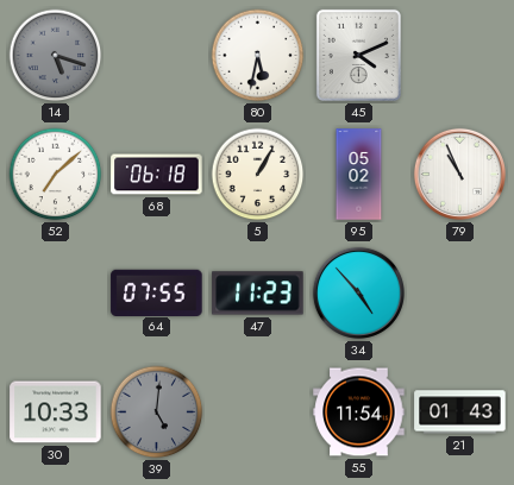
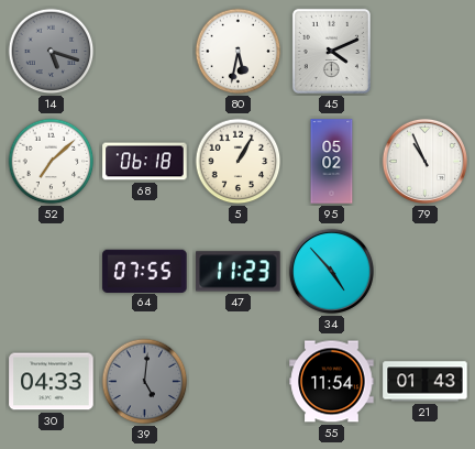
30: 10:33 -> 04:33 (52, 382)
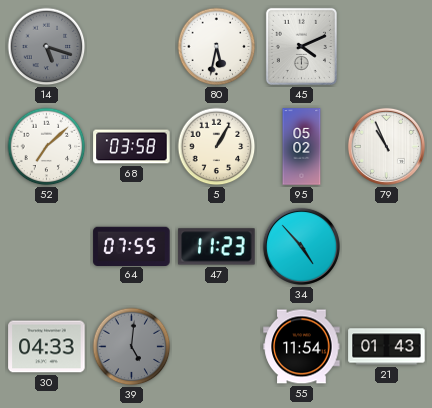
68: 06:18 -> 03:58 (132, 147)
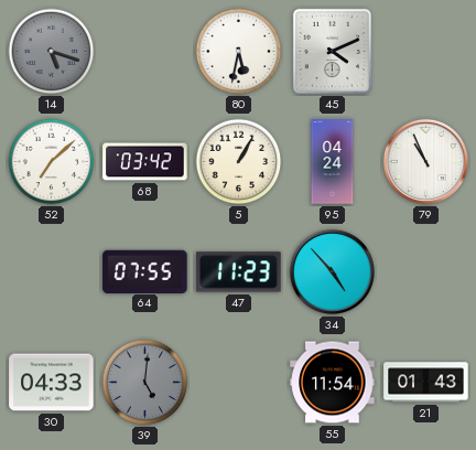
68: 03:58 -> 03:42 (145, 162)
95: 05:02 -> 04:24 (333, 162)
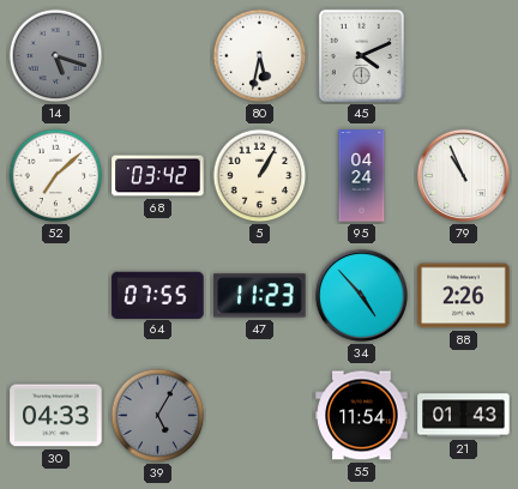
88: none -> 2:26 (464, 296)
39: 5:01 -> 5:05 (158, 416)
